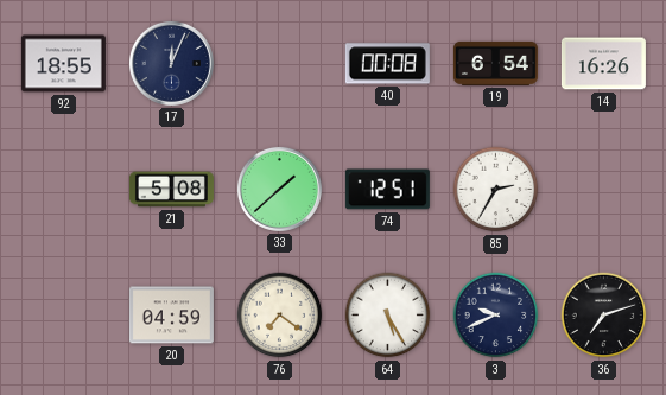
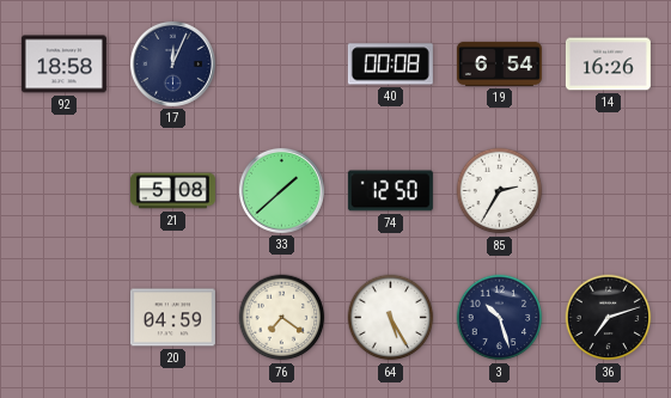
92: 18:55 -> 18:58 (63, 65)
74: 12:51 -> 12:50 (390, 191)
3: 9:41 -> 10:27 (500, 318)
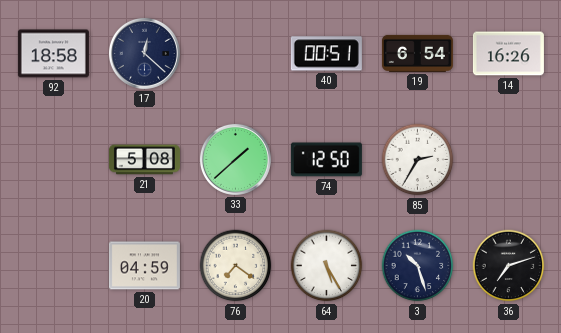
17: 12:04 -> 12:22 (144, 53)
40: 00:08 -> 00:51 (326, 54)
